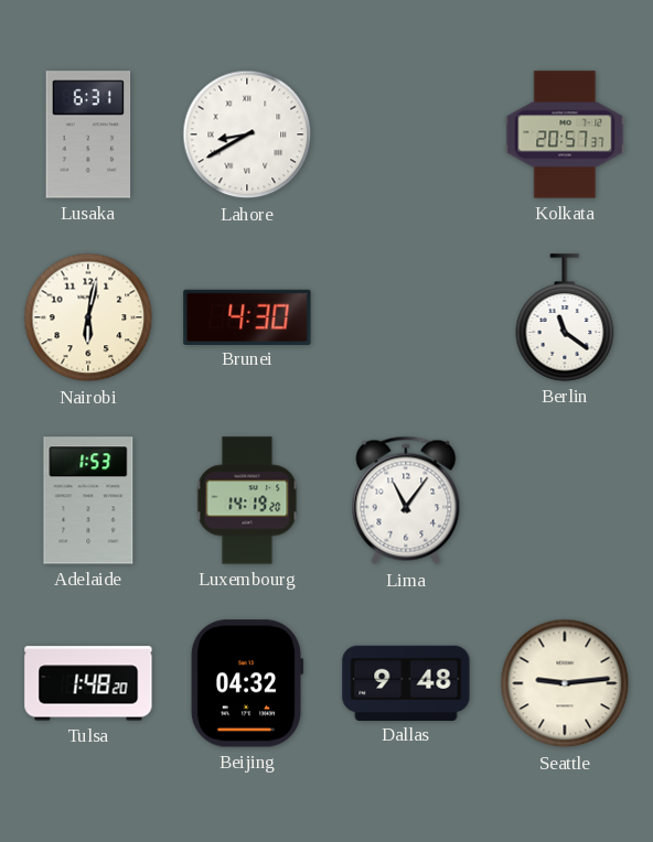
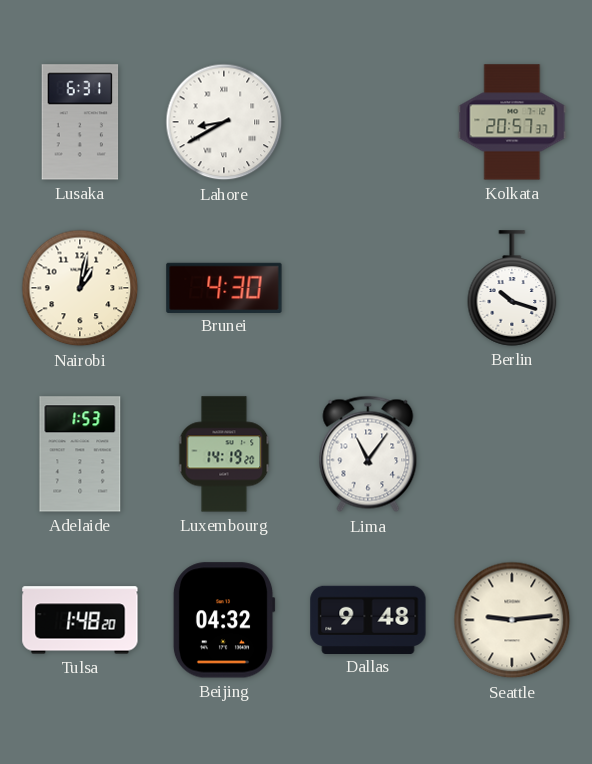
Nairobi: 6:02 -> 1:02 (80, 288)
Berlin: 11:21 -> 10:18 (512, 288)
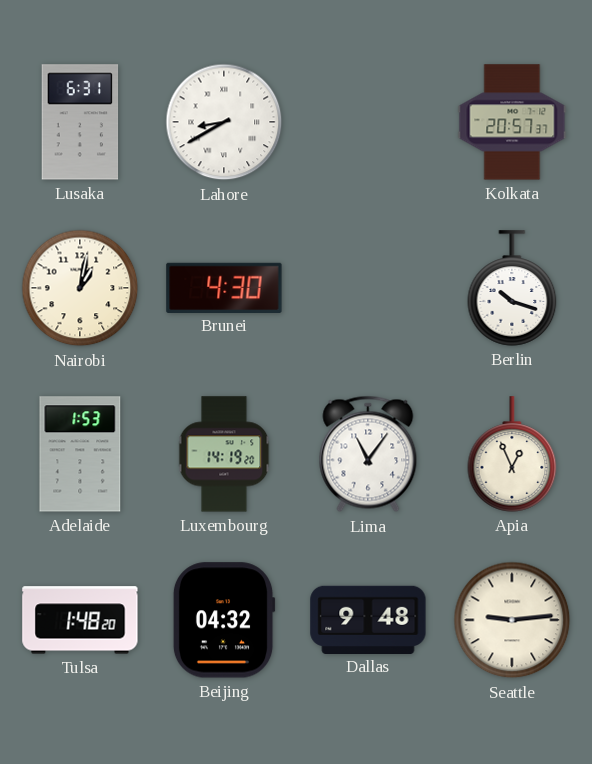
Apia: none -> 12:56 (512, 454)
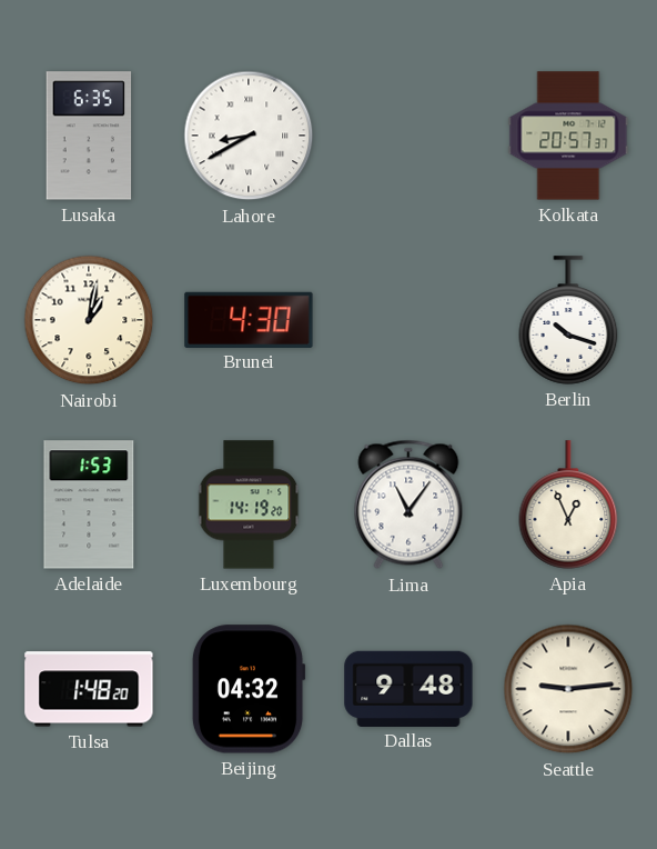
Lusaka: 6:31 -> 6:35 (89, 136)
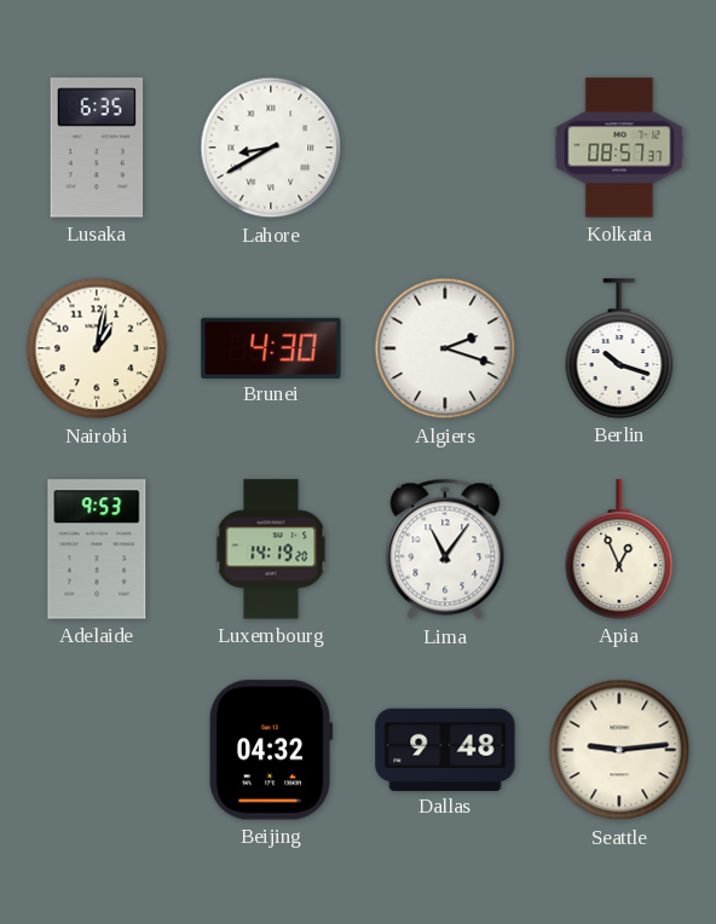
Kolkata: 20:57 -> 08:57 (619, 148)
Algiers: none -> 2:18 (445, 348)
Adelaide: 1:53 -> 9:53 (97, 549)
Tulsa: 1:48 -> none (89, 689)
